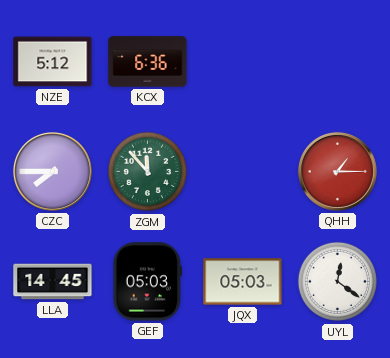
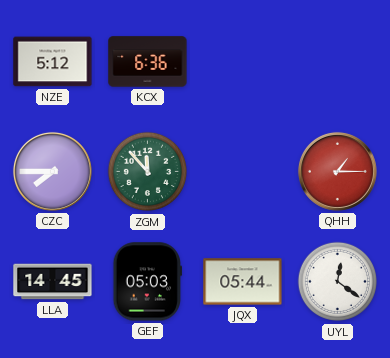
JQX: 05:03 -> 05:44 (243, 282)
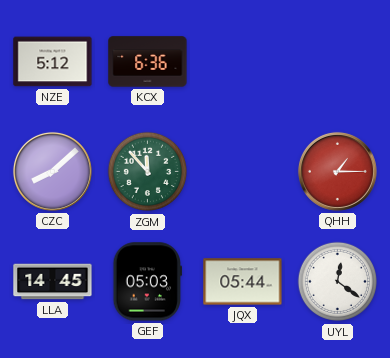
CZC: 7:45 -> 8:08 (52, 171)
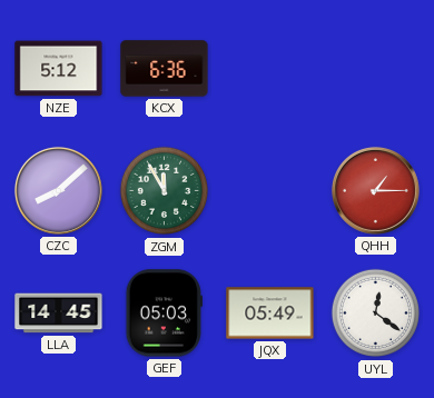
ZGM: 11:53 -> 11:55 (165, 191)
JQX: 05:44 -> 05:49 (270, 314)
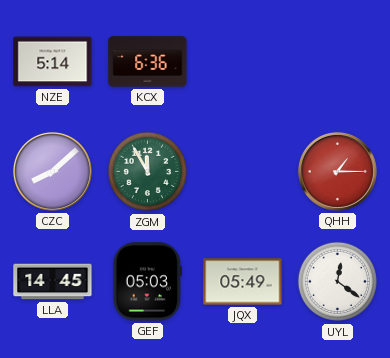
NZE: 5:12 -> 5:14 (53, 62)
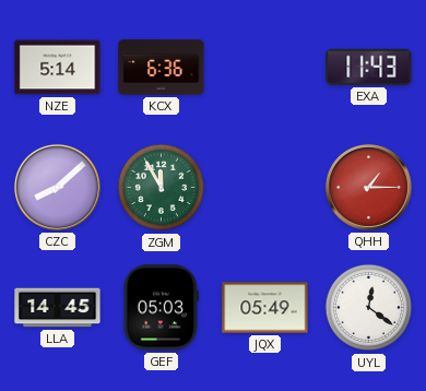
EXA: none -> 11:43 (369, 67)
